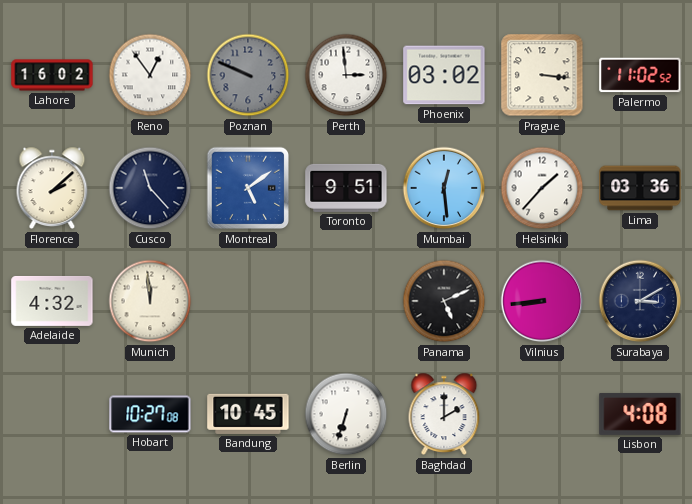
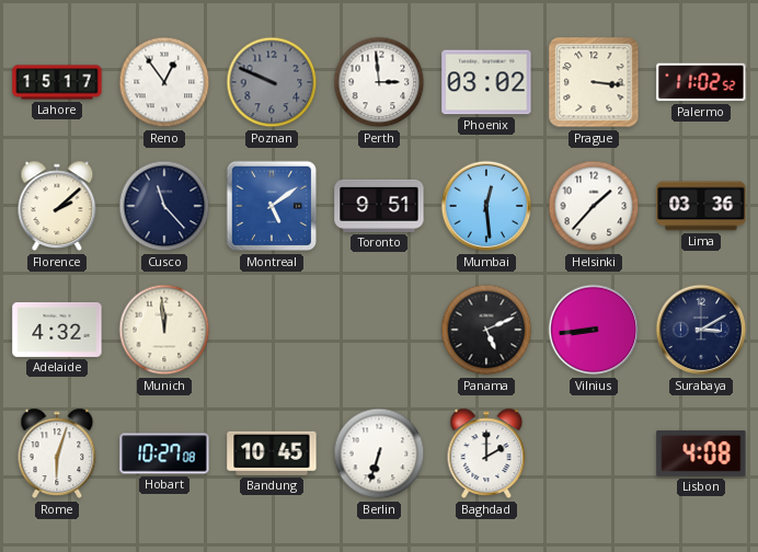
Lahore: 16:02 -> 15:17 (57, 82)
Rome: none -> 6:03 (57, 453)
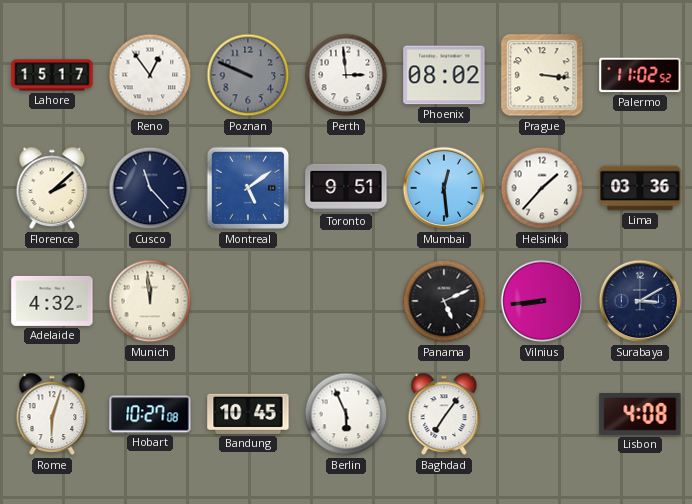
Phoenix: 03:02 -> 08:02 (444, 75)
Berlin: 6:33 -> 5:56 (346, 414)
Baghdad: 2:00 -> 7:06 (444, 414)
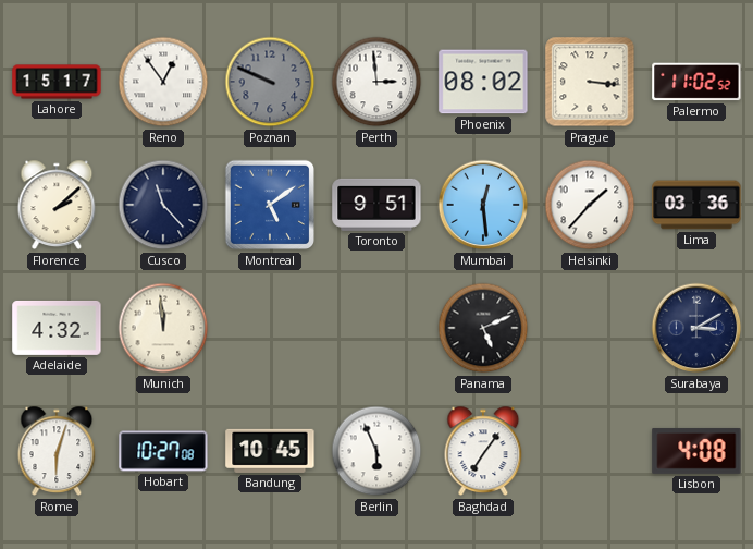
Vilnius: 8:44 -> none (542, 301)
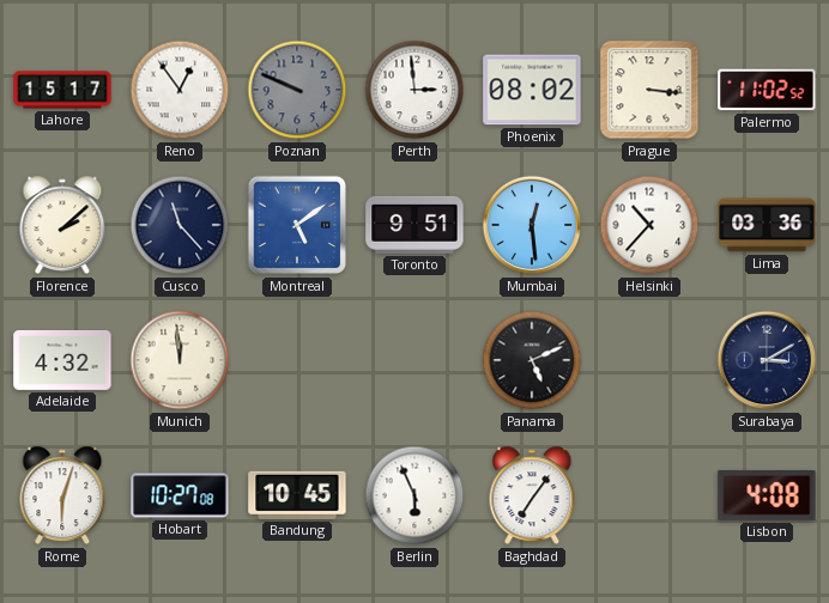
Helsinki: 1:37 -> 10:37 (649, 225)
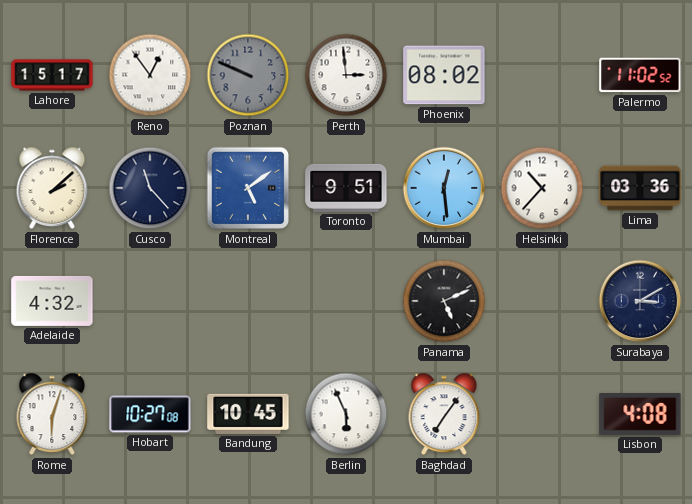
Prague: 3:16 -> none (649, 90)
Munich: 11:59 -> none (180, 360)
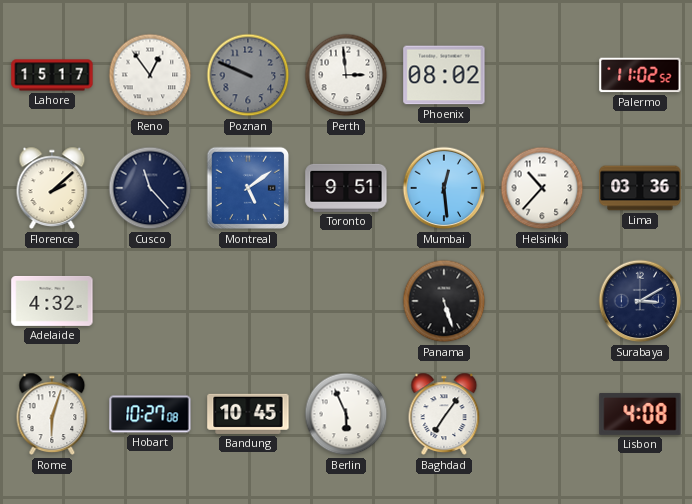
Panama: 5:11 -> 5:27 (444, 301)
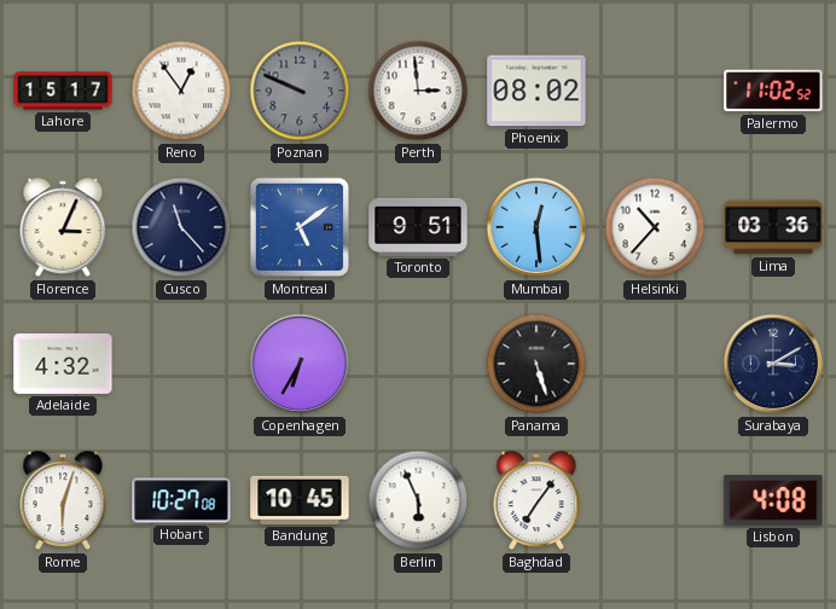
Florence: 2:08 -> 3:04 (63, 227)
Copenhagen: none -> 6:35 (300, 364)
